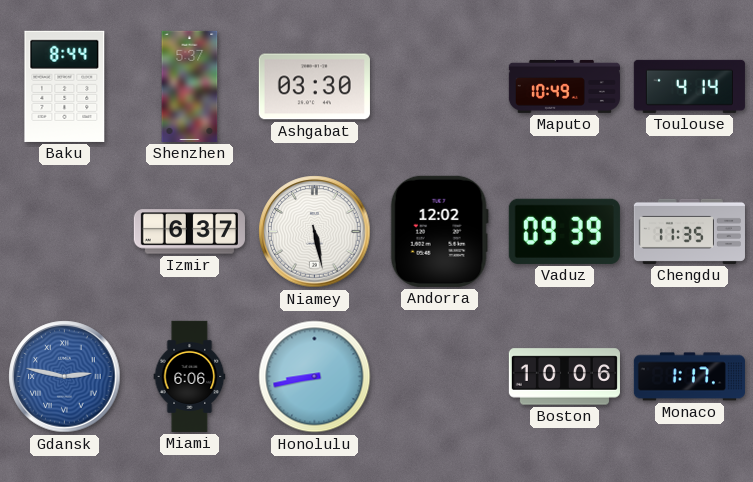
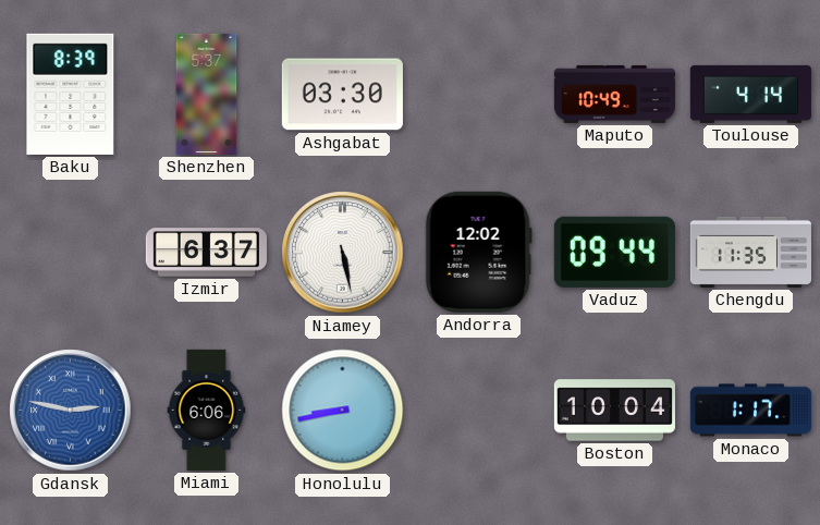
Baku: 8:44 -> 8:39 (71, 94)
Vaduz: 09:39 -> 09:44 (614, 252)
Boston: 10:06 -> 10:04 (614, 411)
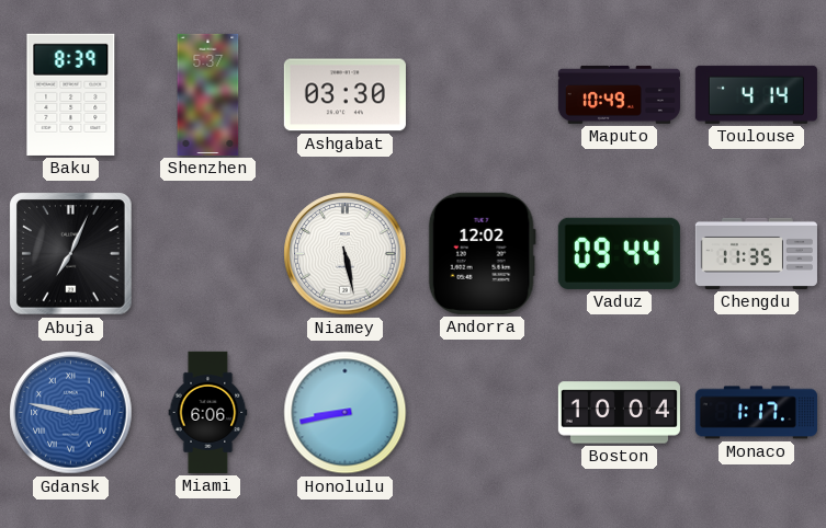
Abuja: none -> 7:04 (71, 254)
Izmir: 6:37 -> none (206, 253)
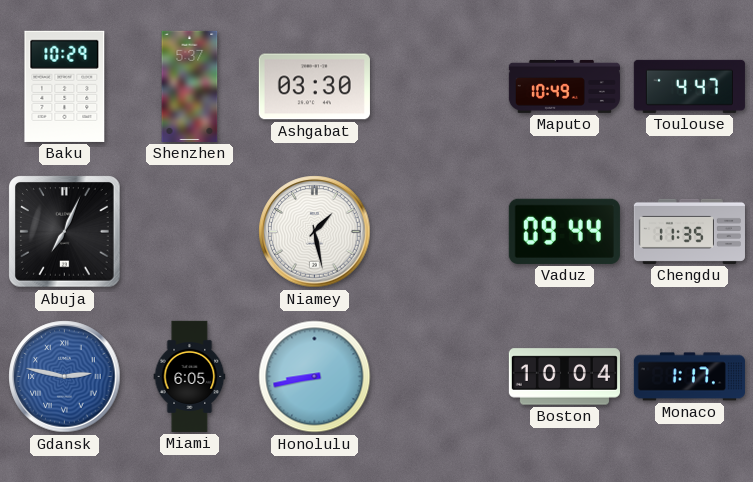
Baku: 8:39 -> 10:29 (65, 86)
Toulouse: 4:14 -> 4:47 (689, 86)
Niamey: 5:28 -> 1:28 (315, 232)
Andorra: 12:02 -> none (482, 253)
Miami: 6:06 -> 6:05 (190, 376)
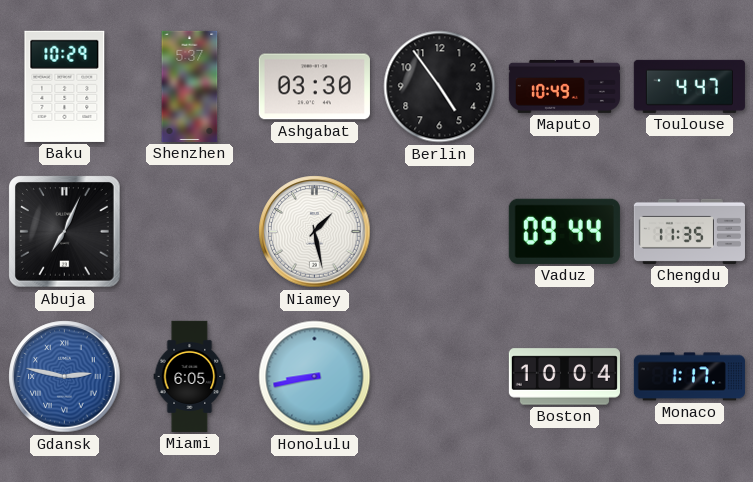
Berlin: none -> 4:54 (440, 87)
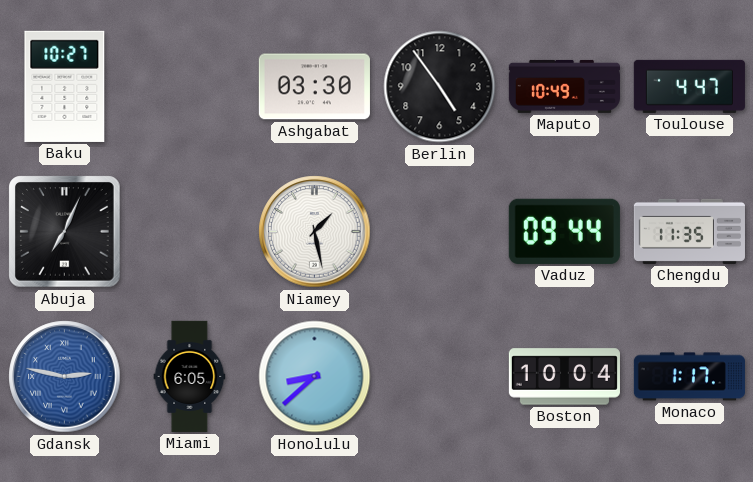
Baku: 10:29 -> 10:27 (65, 86)
Shenzhen: 5:37 -> none (190, 86)
Honolulu: 8:43 -> 8:38 (315, 377)
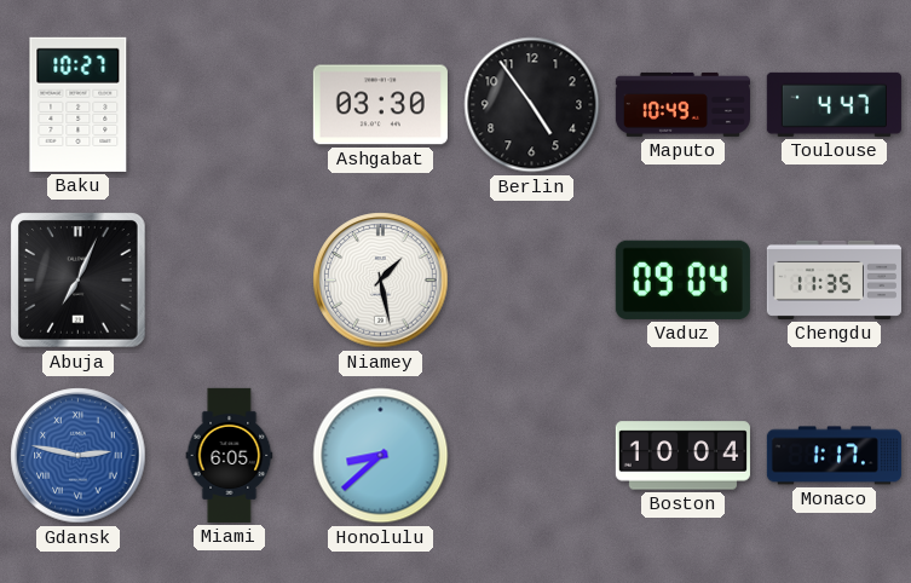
Vaduz: 09:44 -> 09:04 (682, 279)
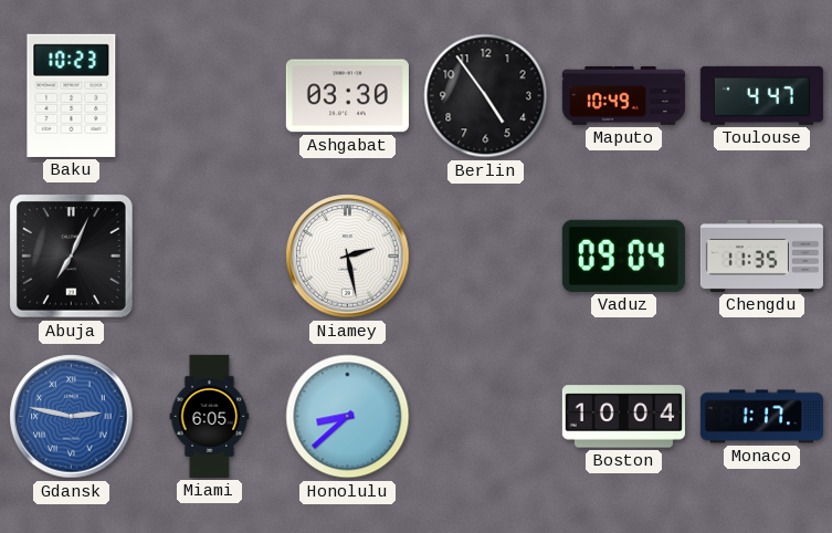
Baku: 10:27 -> 10:23 (72, 95)
Niamey: 1:28 -> 2:28 (348, 257)
